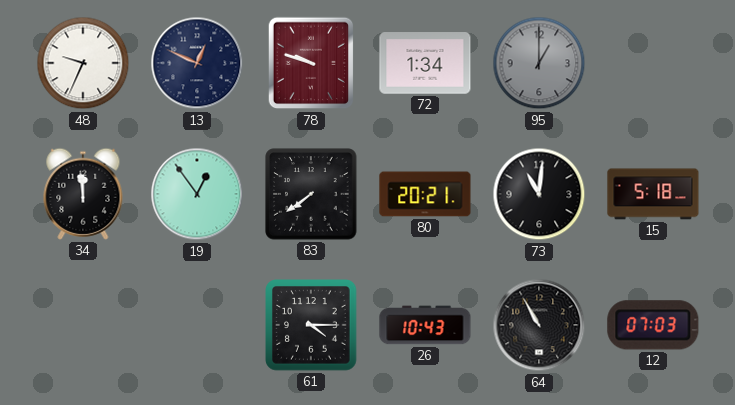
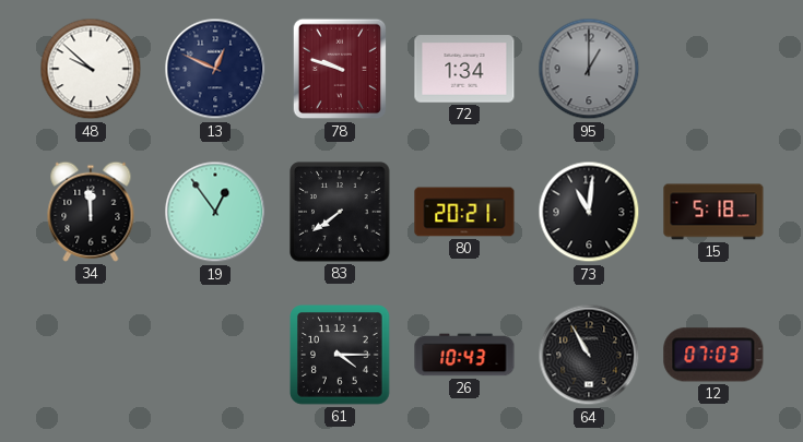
48: 9:34 -> 9:52 (91, 69)
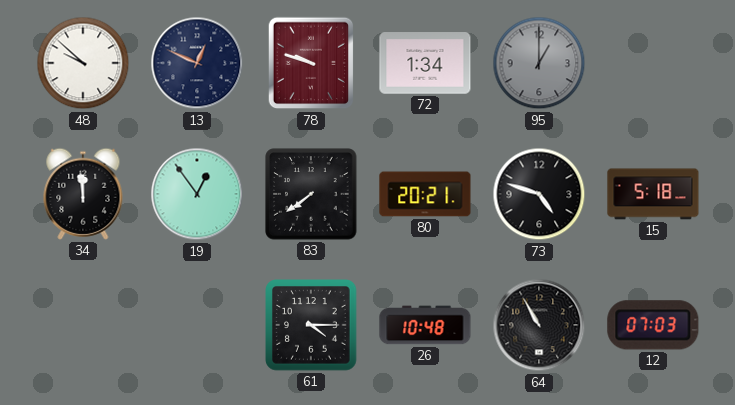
73: 11:01 -> 4:48 (539, 194)
26: 10:43 -> 10:48 (425, 325)
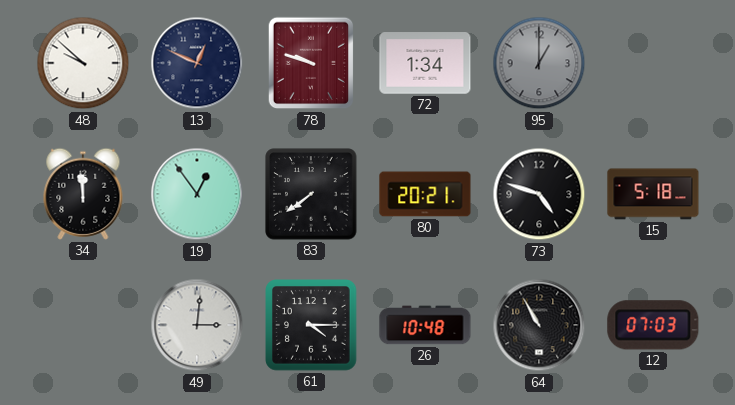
49: none -> 3:01 (197, 325)
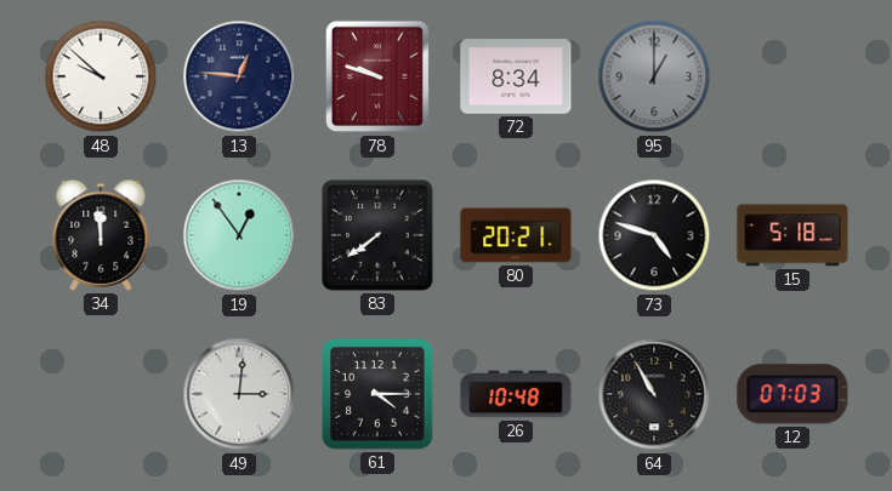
13: 12:49 -> 12:46 (239, 76)
72: 1:34 -> 8:34 (516, 76)
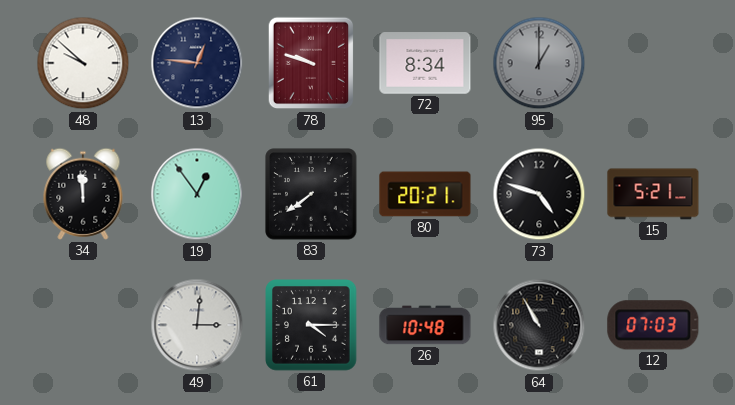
15: 5:18 -> 5:21 (653, 194)
